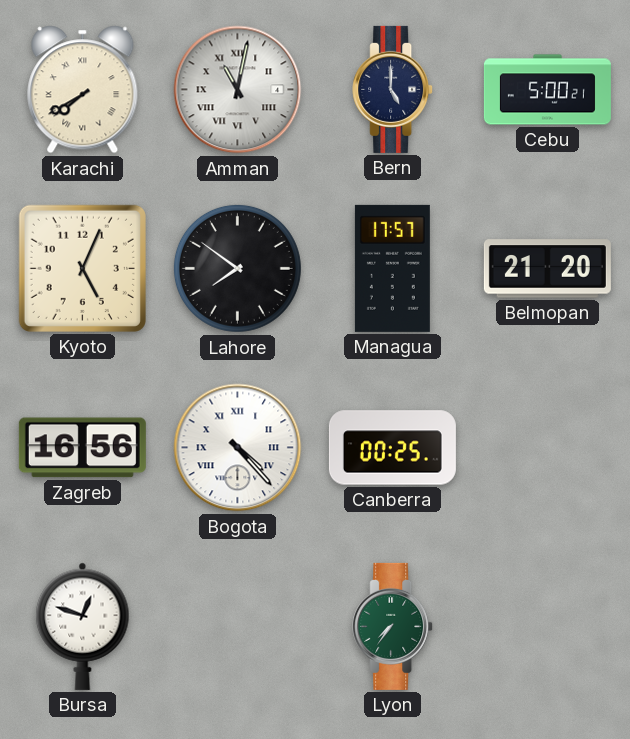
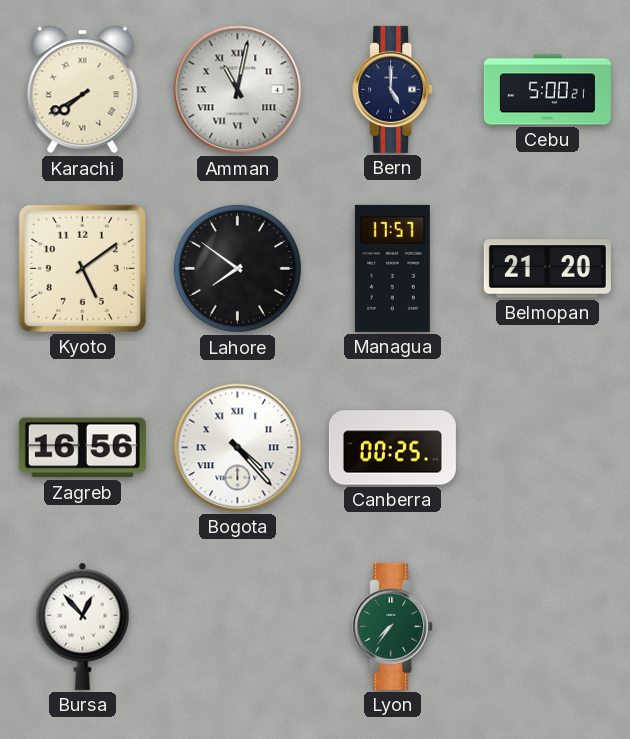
Kyoto: 5:04 -> 5:09 (82, 268)
Bursa: 12:48 -> 12:53 (83, 626)
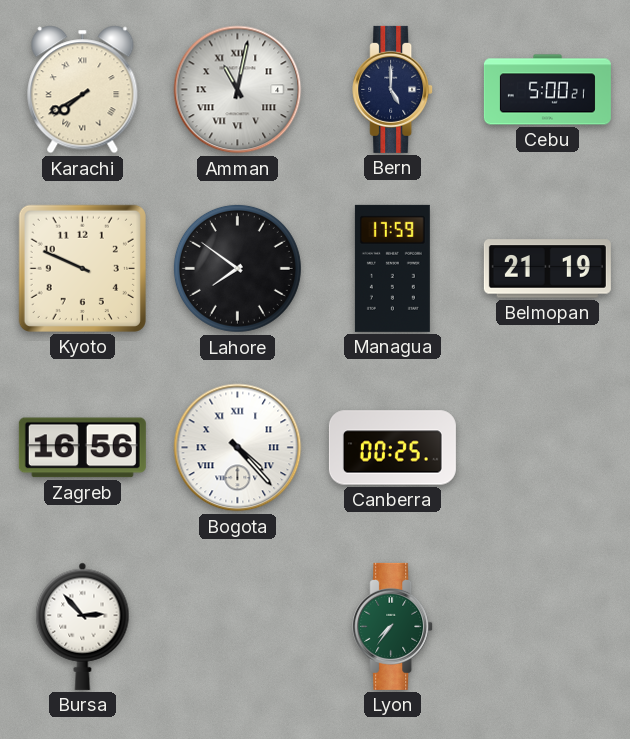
Kyoto: 5:09 -> 9:49 (82, 268)
Managua: 17:57 -> 17:59 (392, 268)
Belmopan: 21:20 -> 21:19 (547, 269)
Bursa: 12:53 -> 2:53 (83, 626)
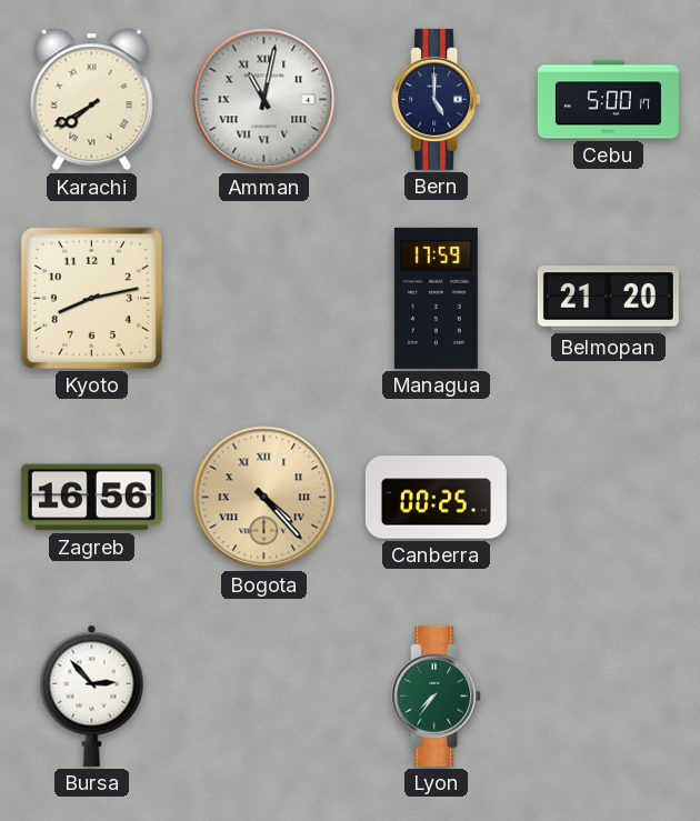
Cebu: 5:00:21 -> 5:00:17 (608, 100)
Kyoto: 9:49 -> 8:13 (91, 298)
Lahore: 7:51 -> none (237, 268)
Belmopan: 21:19 -> 21:20 (608, 299)
Bogota dial: white -> champagne (264, 498)
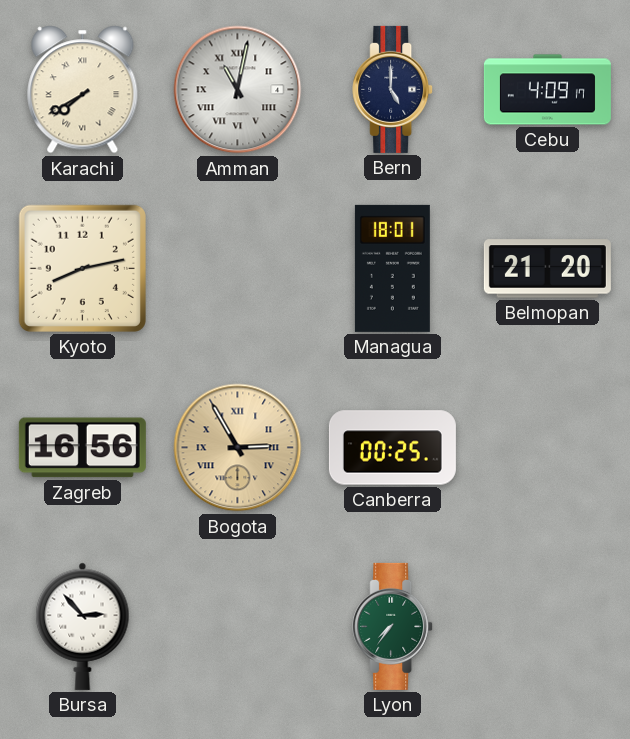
Cebu: 5:00 -> 4:09 (547, 90)
Managua: 17:59 -> 18:01 (392, 268)
Bogota: 4:23 -> 2:55 (238, 448)
